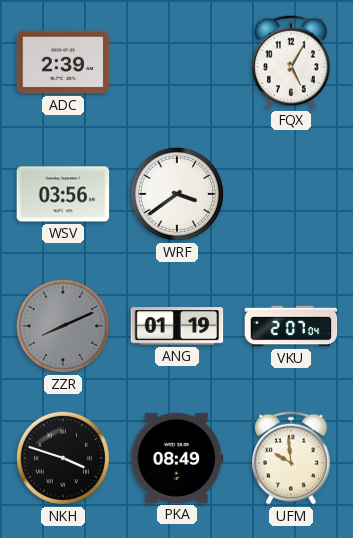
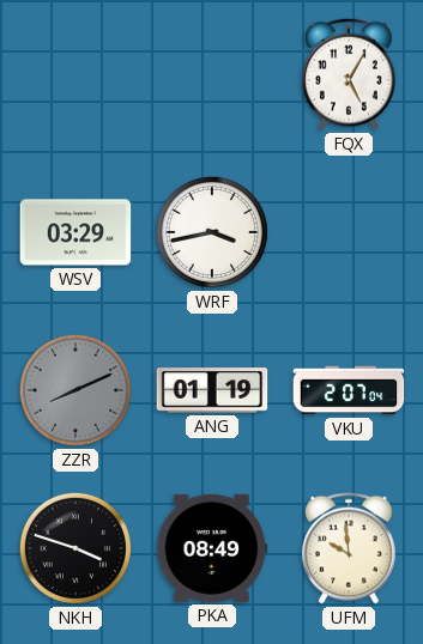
ADC: 2:39 -> none (63, 62)
WSV: 03:56 -> 03:29 (75, 232)
WRF: 3:39 -> 3:43 (212, 232)
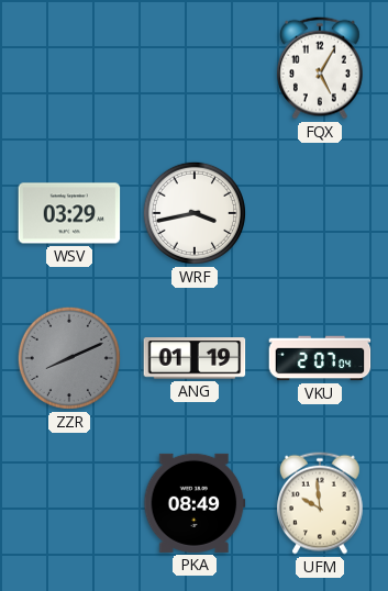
NKH: 3:48 -> none (75, 548)
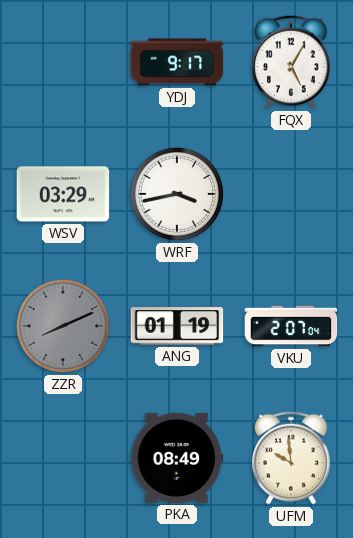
YDJ: none -> 9:17 (177, 62)
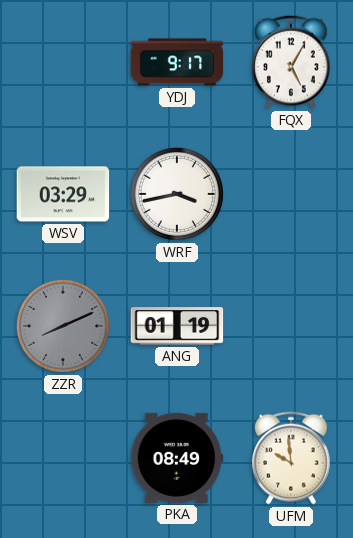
VKU: 2:07 -> none (291, 326)
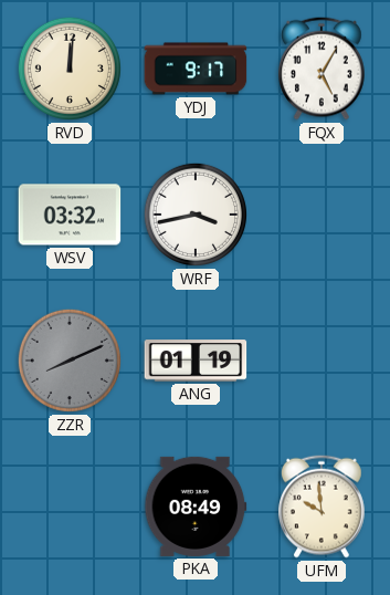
RVD: none -> 12:01 (70, 69)
WSV: 03:29 -> 03:32 (70, 215)
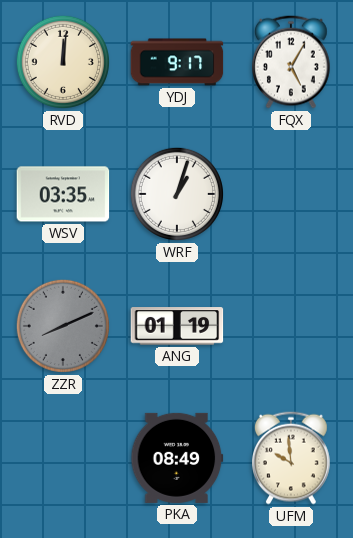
WSV: 03:32 -> 03:35 (63, 194)
WRF: 3:43 -> 1:03 (177, 194)
